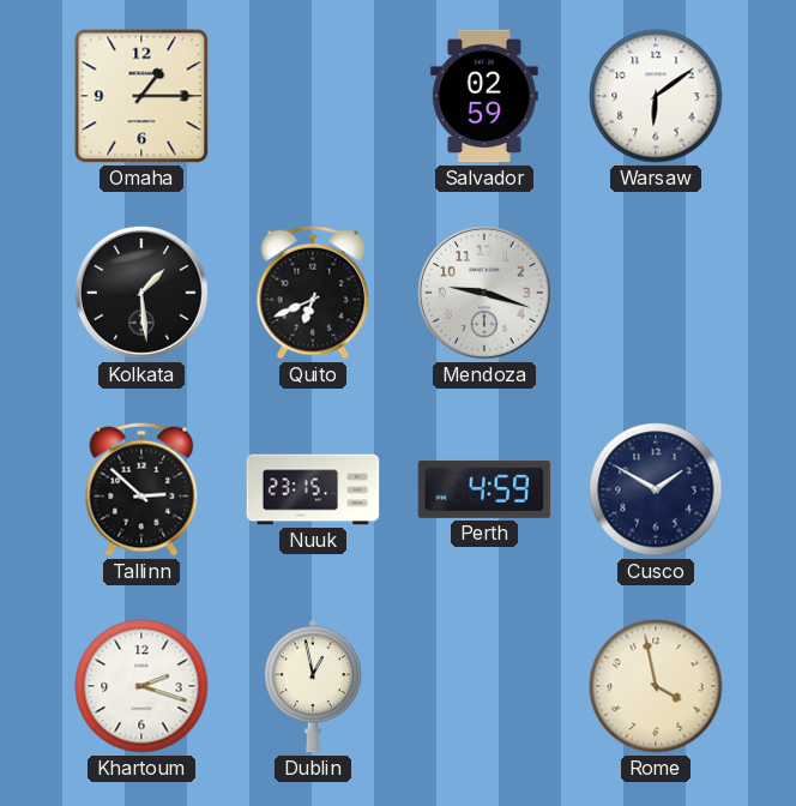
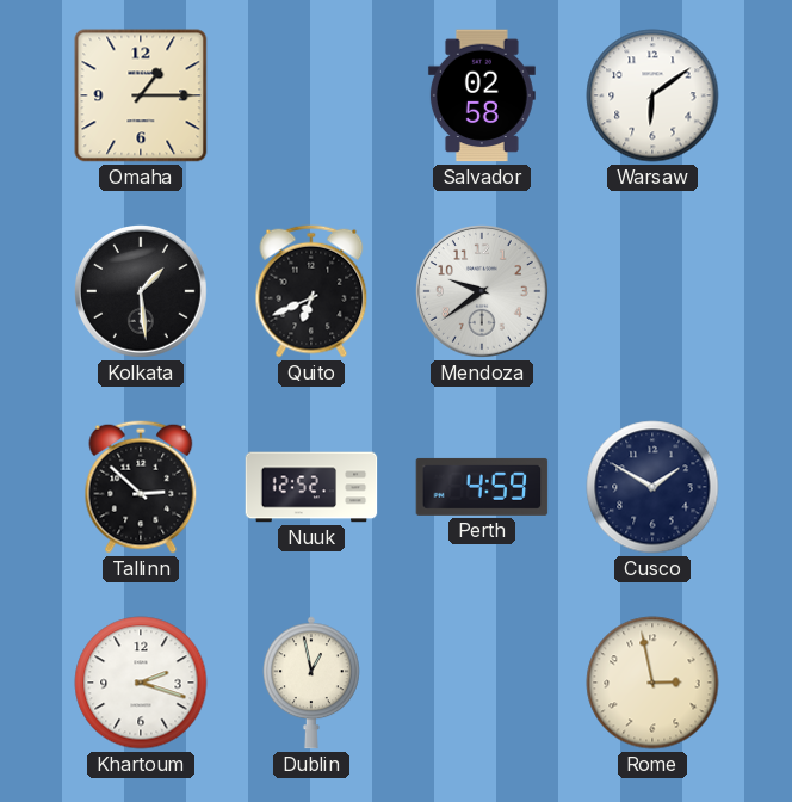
Salvador: 02:59 -> 02:58 (482, 95)
Mendoza: 9:18 -> 9:39 (483, 292)
Nuuk: 23:15 -> 12:52 (311, 487)
Rome: 3:58 -> 2:58 (652, 683)
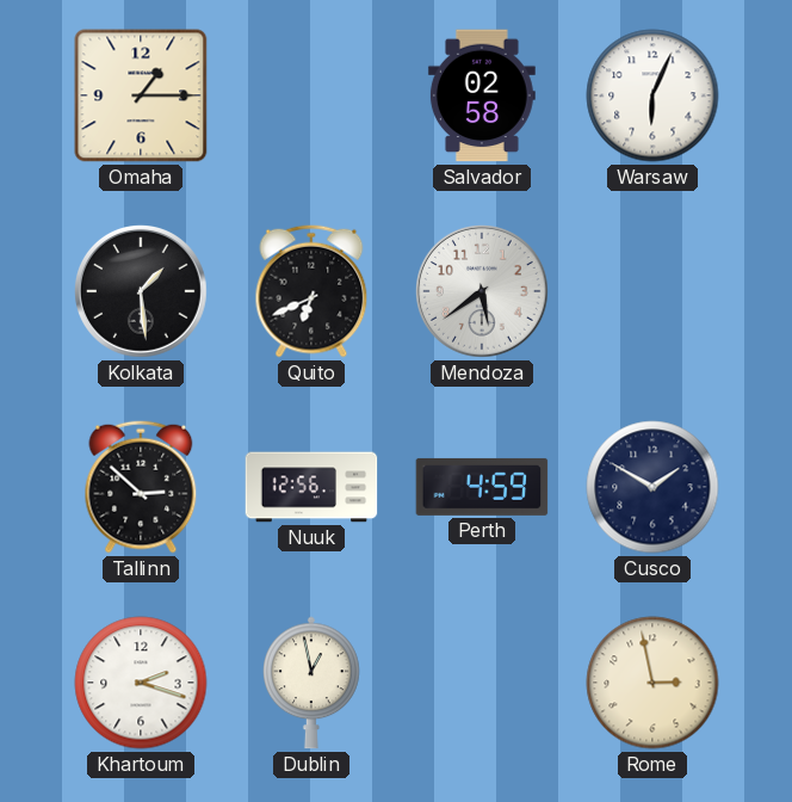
Warsaw: 6:09 -> 6:04 (652, 95)
Mendoza: 9:39 -> 5:39 (483, 292)
Nuuk: 12:52 -> 12:56 (311, 487)
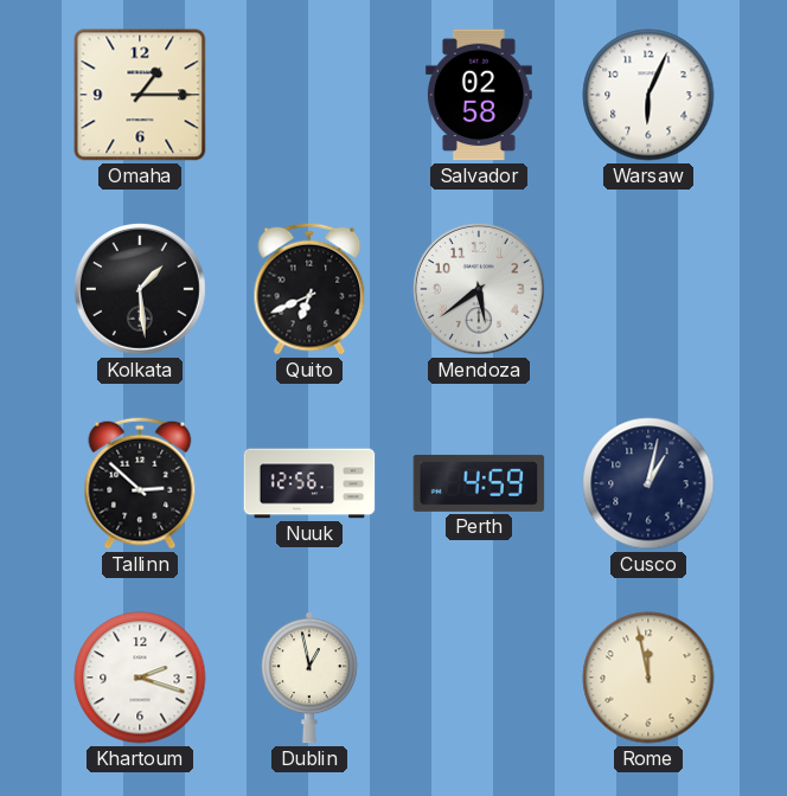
Cusco: 1:50 -> 1:02 (648, 483)
Rome: 2:58 -> 11:58 (648, 678)
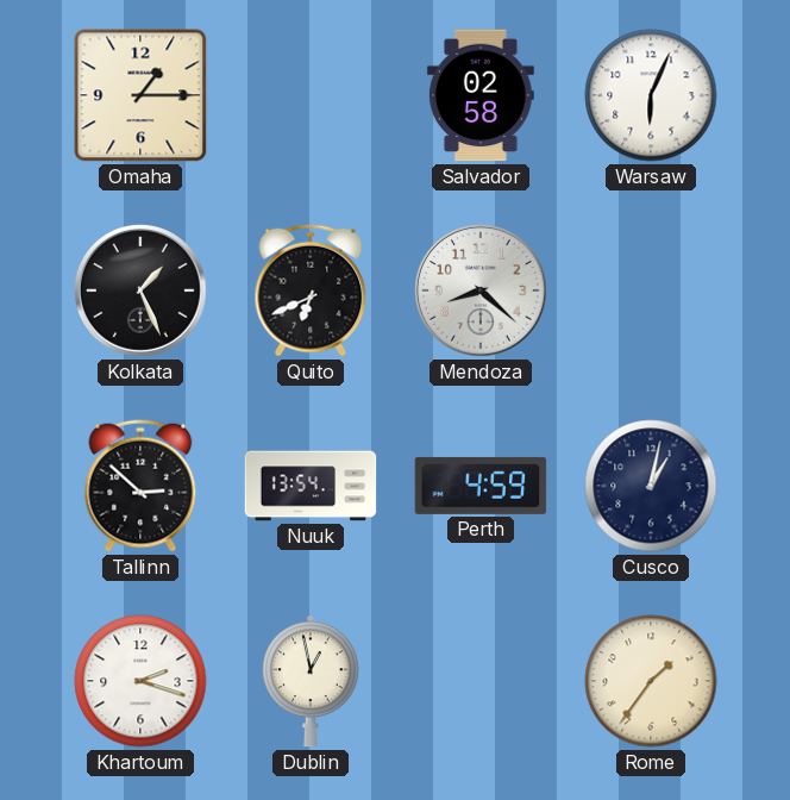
Kolkata: 1:29 -> 1:26 (142, 292)
Mendoza: 5:39 -> 8:22 (482, 292)
Nuuk: 12:56 -> 13:54 (311, 486)
Rome: 11:58 -> 1:36 (651, 681)
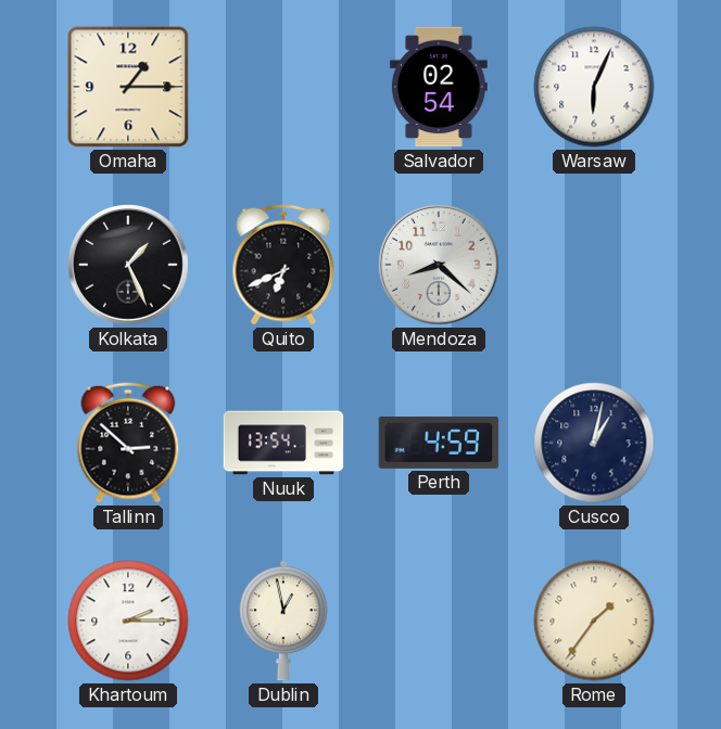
Salvador: 02:58 -> 02:54 (439, 87)
Khartoum: 2:18 -> 2:15 (128, 621)
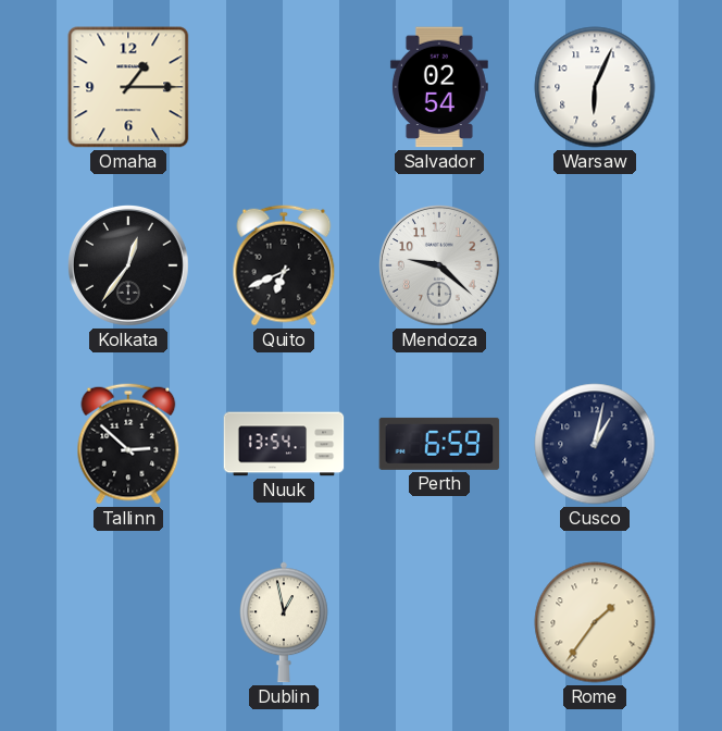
Kolkata: 1:26 -> 12:36 (129, 267)
Mendoza: 8:22 -> 9:22 (440, 267)
Perth: 4:59 -> 6:59 (439, 444)
Khartoum: 2:15 -> none (128, 621)
